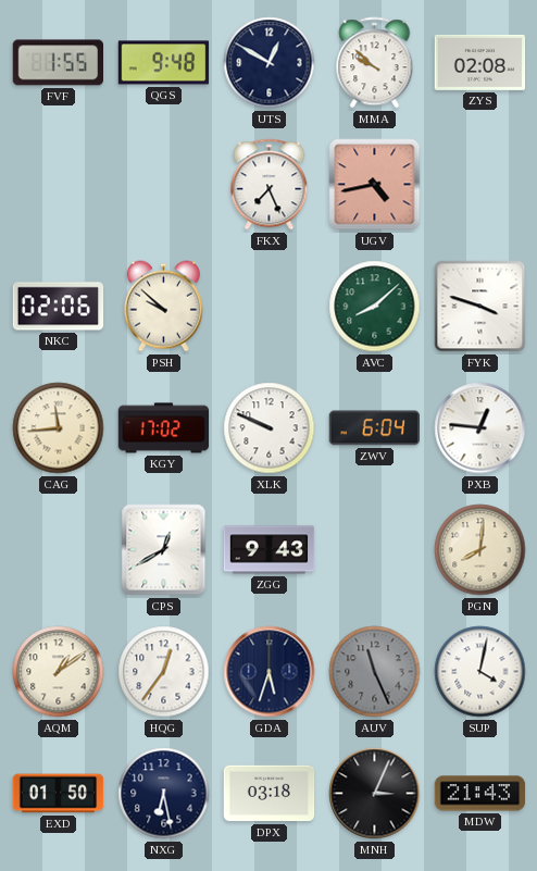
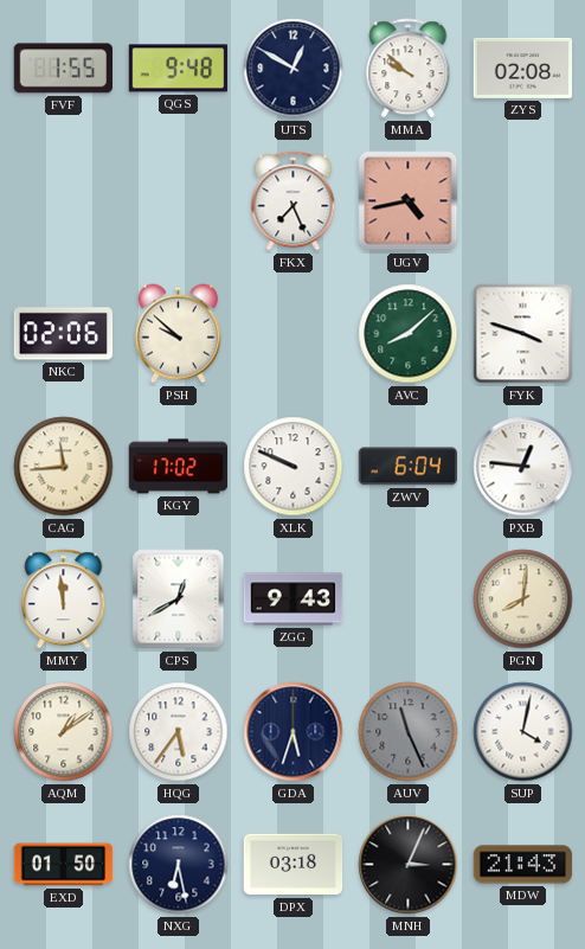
MMY: none -> 11:59 (64, 599)
HQG: 12:36 -> 5:36 (179, 732)
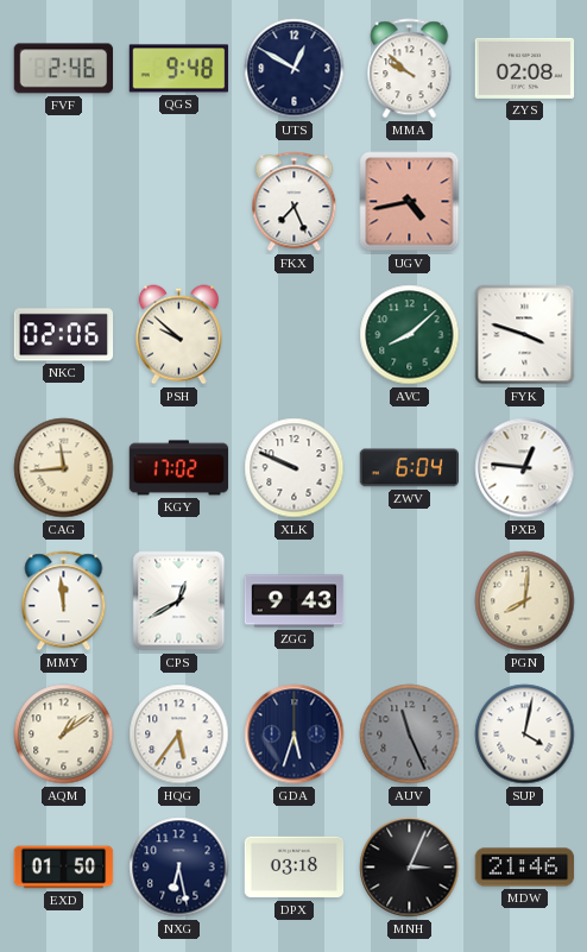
FVF: 1:55 -> 2:46 (63, 69)
MDW: 21:43 -> 21:46 (525, 868)
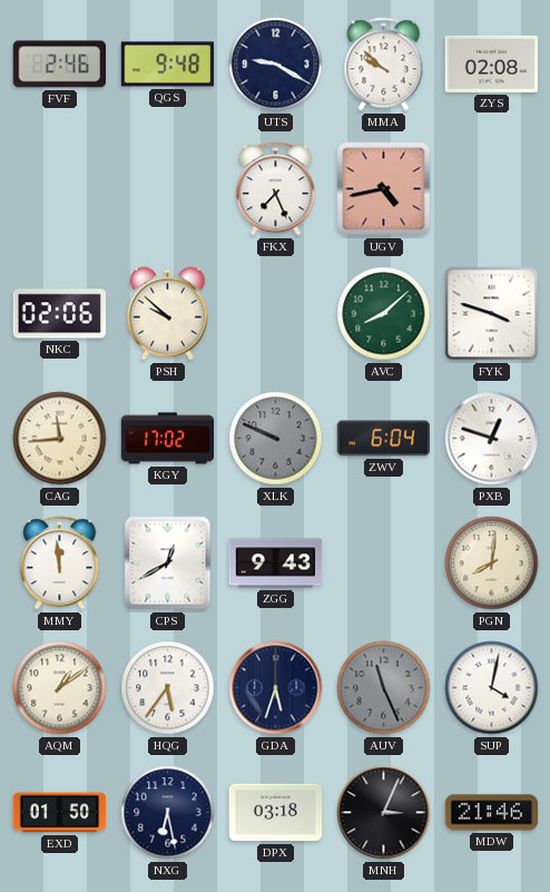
UTS: 12:50 -> 9:20 (276, 65)
XLK dial: white -> grey (276, 439)
PXB: 12:46 -> 12:48 (492, 439)
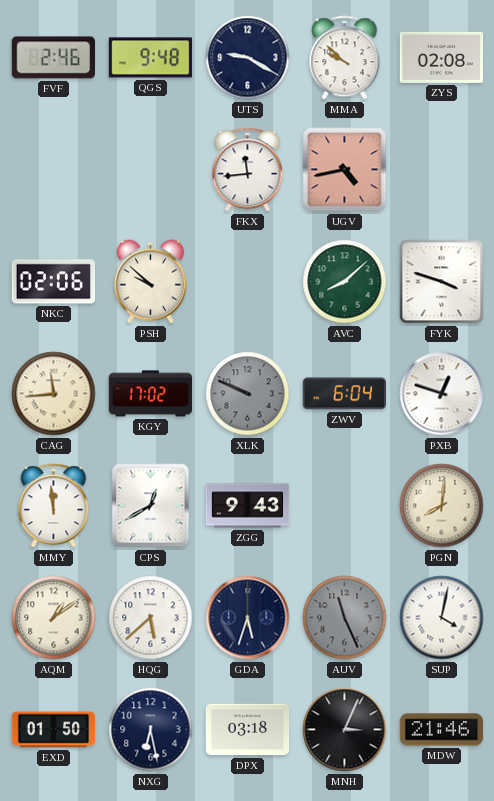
FKX: 7:26 -> 11:44 (248, 170)
HQG: 5:36 -> 5:38 (151, 618)
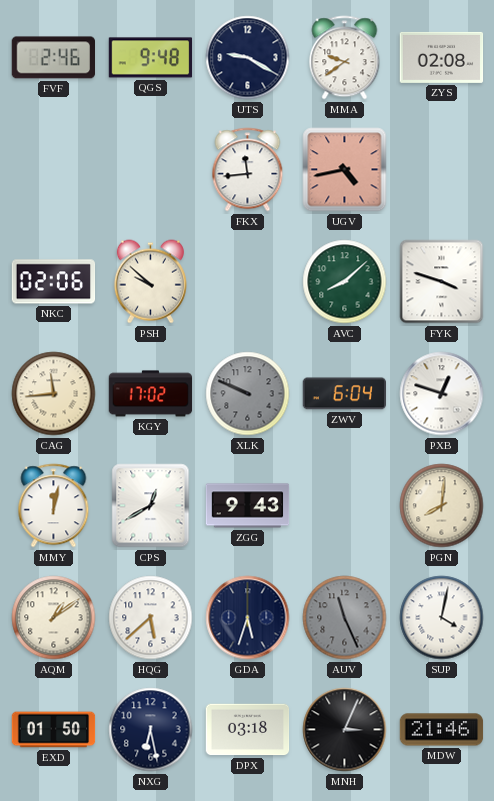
MMA: 9:52 -> 9:39 (345, 58)
MMY: 11:59 -> 12:02 (54, 506)
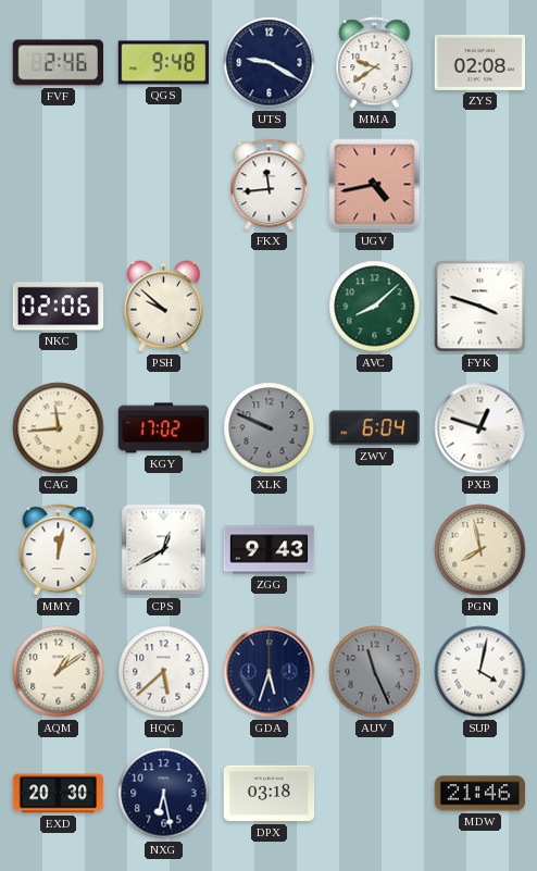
PGN: 8:01 -> 7:58 (480, 550)
EXD: 01:50 -> 20:30 (59, 794)
MNH: 3:04 -> none (345, 730)
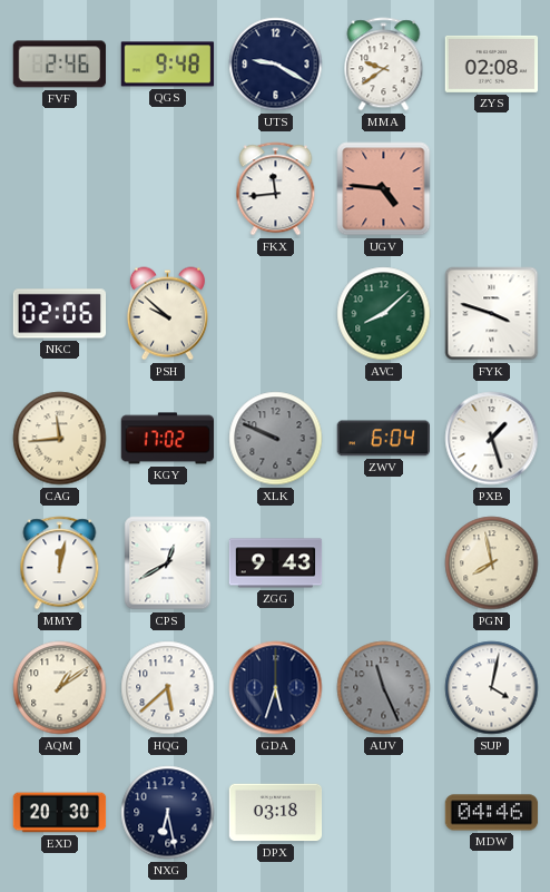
UGV: 4:43 -> 4:46 (384, 189)
PXB: 12:48 -> 1:27 (492, 439)
MDW: 21:46 -> 04:46 (492, 813)
